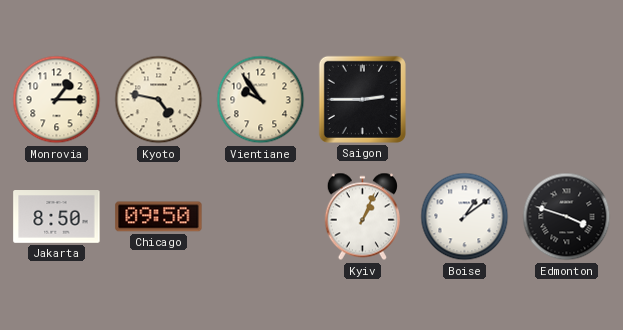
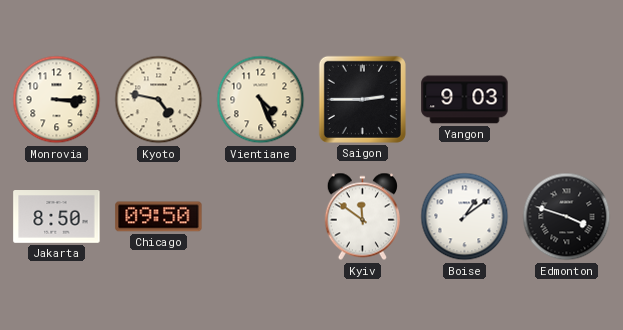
Monrovia: 1:15 -> 3:15 (57, 100)
Vientiane: 9:54 -> 4:26 (261, 100)
Yangon: none -> 9:03 (465, 100)
Kyiv: 1:04 -> 11:51 (362, 217)
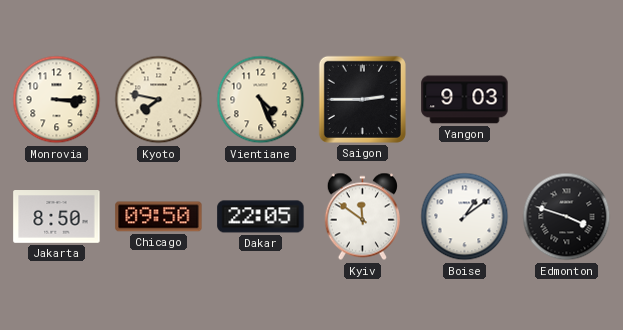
Kyoto: 4:47 -> 7:47 (159, 100)
Dakar: none -> 22:05 (261, 217)
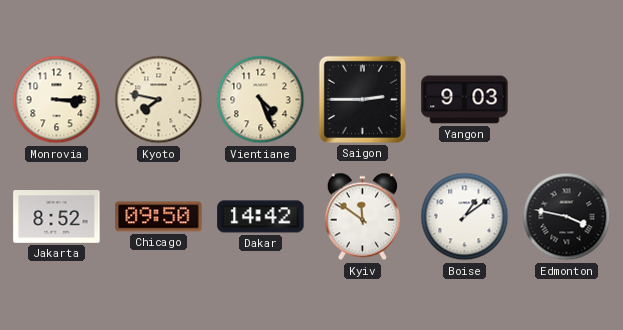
Jakarta: 8:50 -> 8:52 (57, 217)
Dakar: 22:05 -> 14:42 (261, 217)
Edmonton: 3:48 -> 3:47 (567, 217)
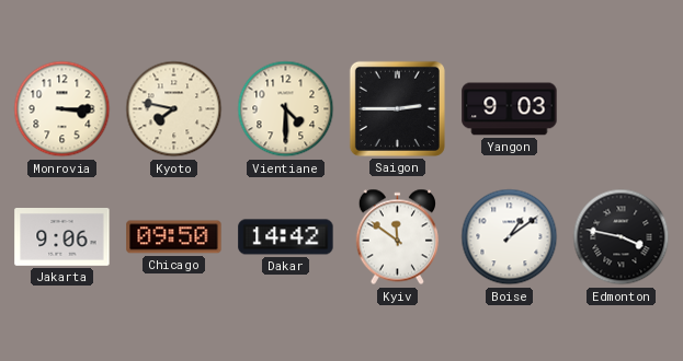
Vientiane: 4:26 -> 4:30 (286, 109)
Jakarta: 8:52 -> 9:06 (62, 237)
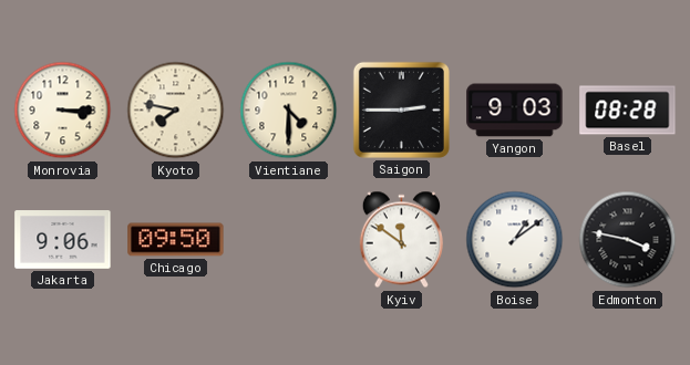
Basel: none -> 08:28 (628, 111)
Dakar: 14:42 -> none (286, 237)
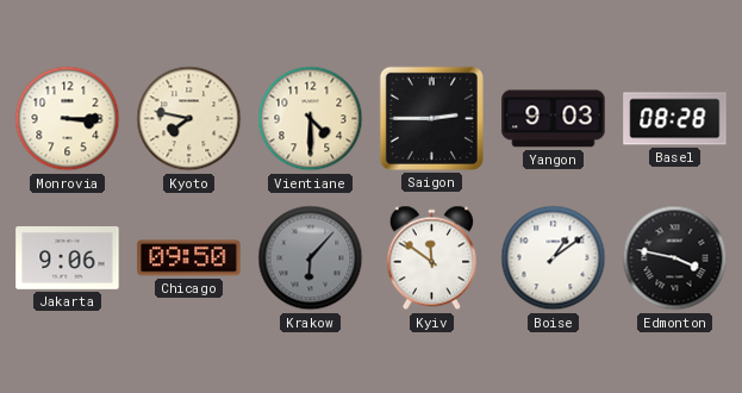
Krakow: none -> 6:07 (311, 258)
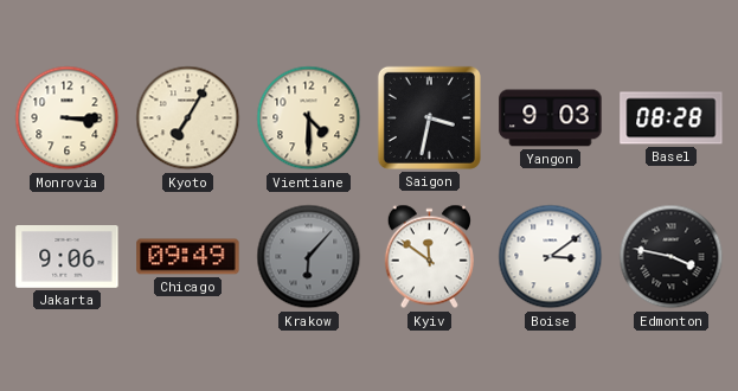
Kyoto: 7:47 -> 7:05 (188, 118)
Saigon: 2:45 -> 3:32 (429, 117)
Chicago: 09:50 -> 09:49 (188, 257)
Boise: 1:09 -> 3:09 (551, 257)
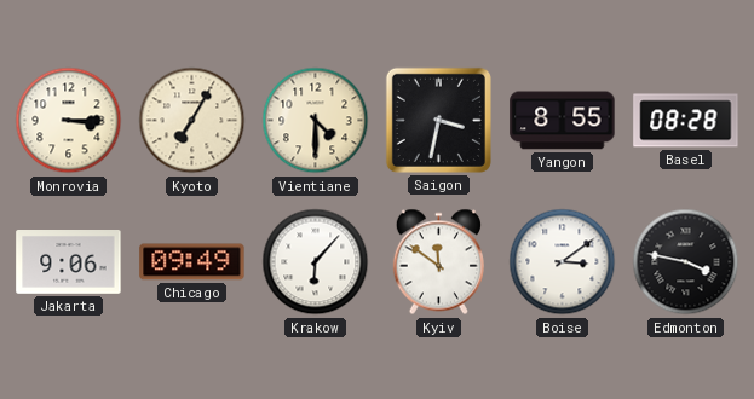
Yangon: 9:03 -> 8:55 (563, 121)
Krakow dial: grey -> white (316, 262)
